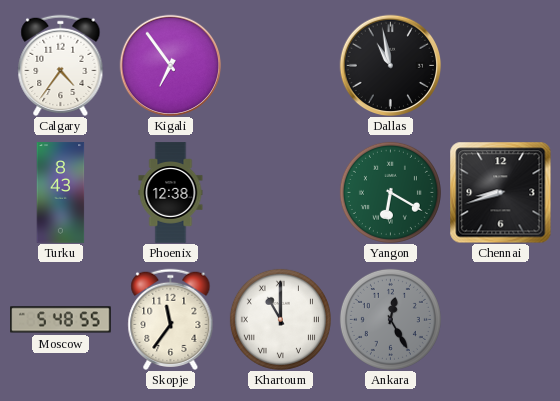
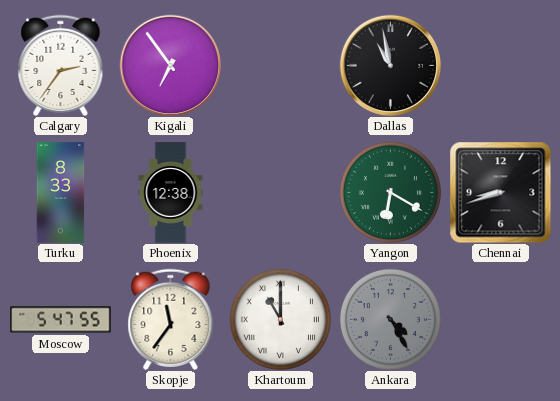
Calgary: 4:36 -> 2:36 (61, 65)
Turku: 8:43 -> 8:33 (61, 193)
Moscow: 5:48 -> 5:47 (61, 320)
Ankara: 12:25 -> 4:25 (390, 319)
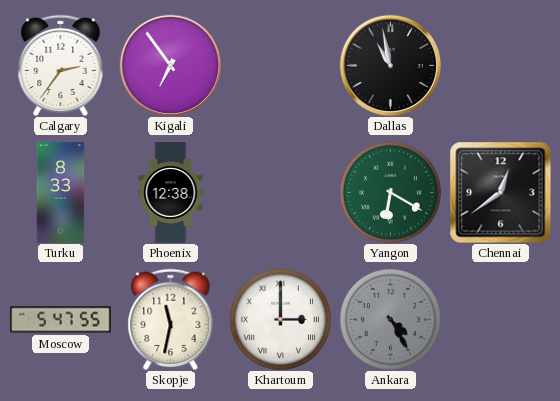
Chennai: 8:42 -> 12:39 (500, 192)
Skopje: 11:36 -> 11:32 (171, 319)
Khartoum: 11:00 -> 3:00 (280, 319)
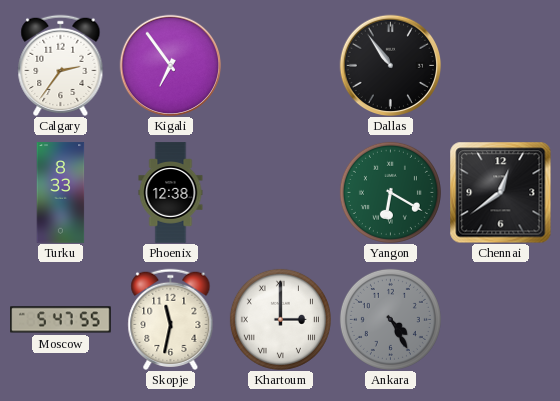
Dallas: 10:58 -> 10:54 (390, 65)
